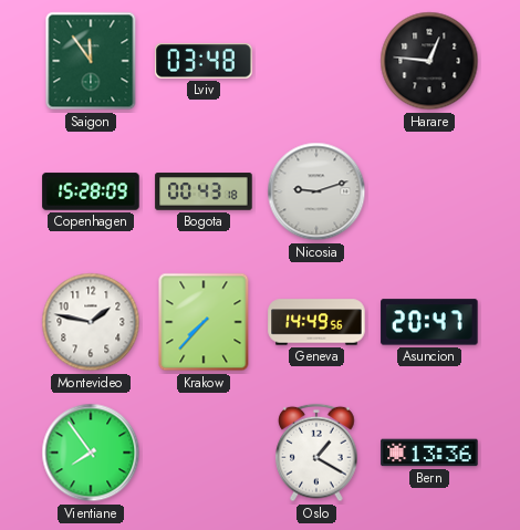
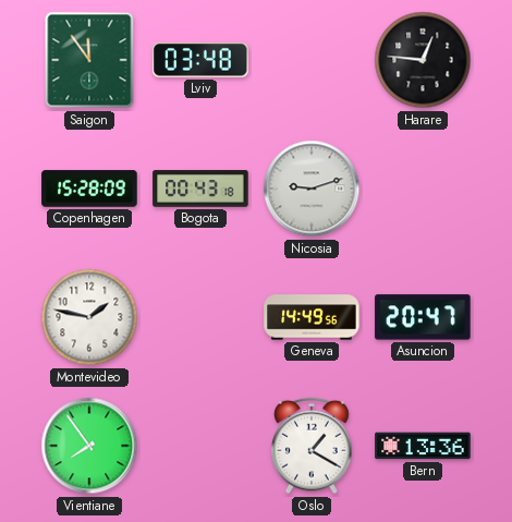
Krakow: 7:37 -> none (204, 322)
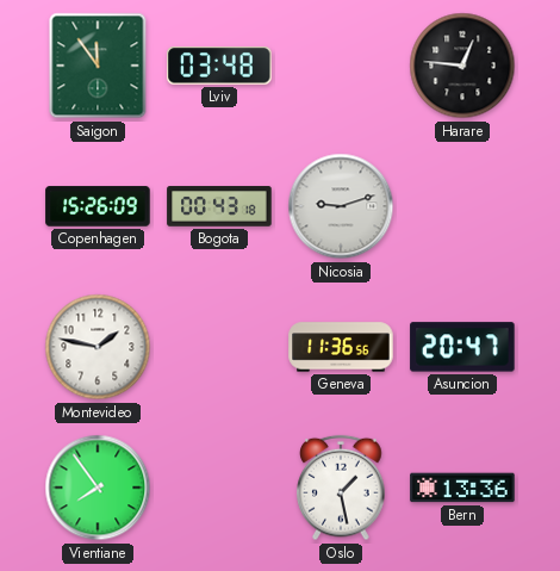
Copenhagen: 15:28 -> 15:26 (98, 206)
Geneva: 14:49 -> 11:36 (341, 347)
Oslo: 1:20 -> 1:28 (341, 488)
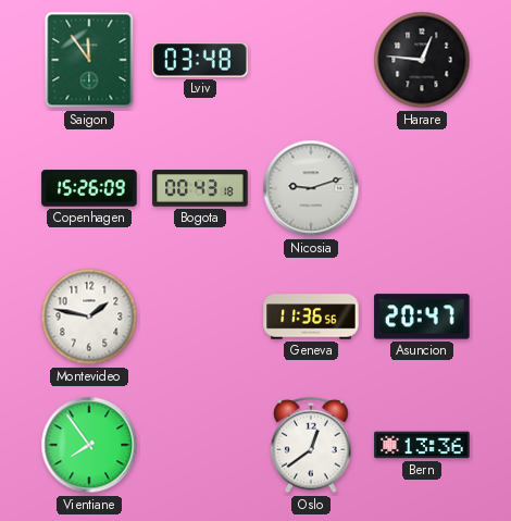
Oslo: 1:28 -> 12:39 (311, 445)
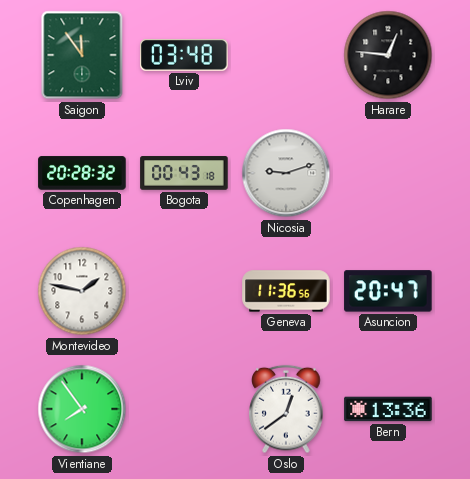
Copenhagen: 15:26 -> 20:28 (82, 173)
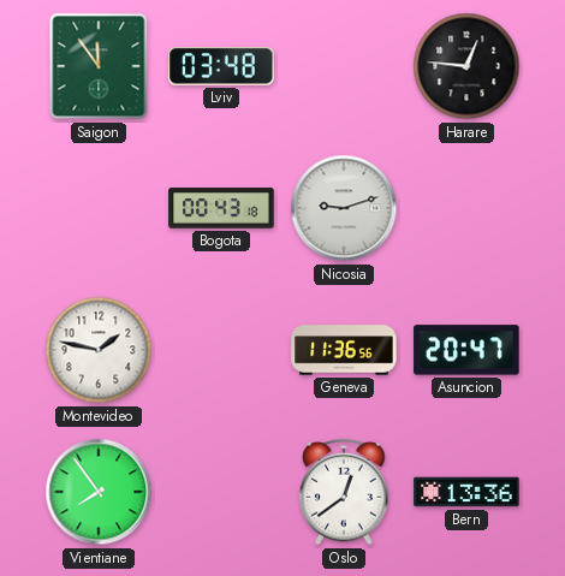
Copenhagen: 20:28 -> none (82, 173)
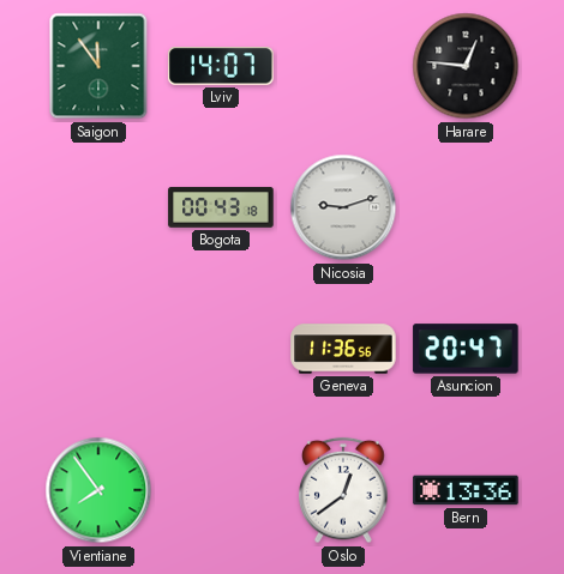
Lviv: 03:48 -> 14:07 (221, 66)
Montevideo: 1:47 -> none (99, 350)
